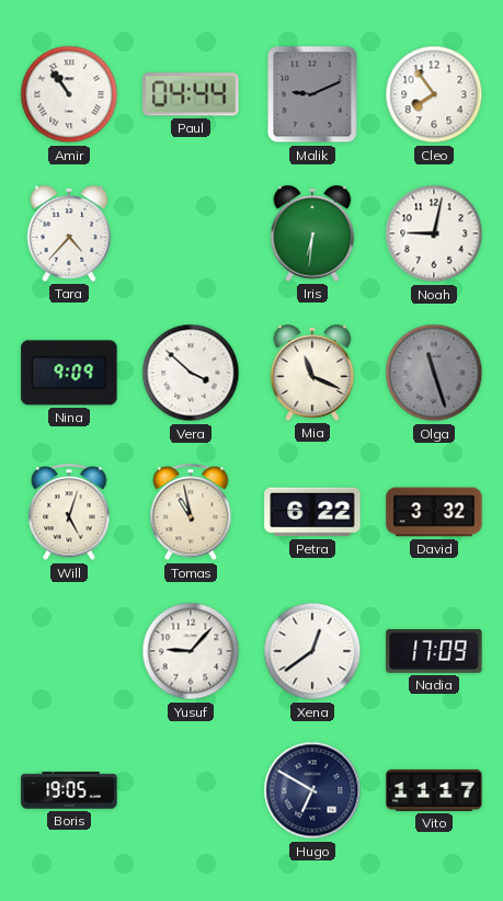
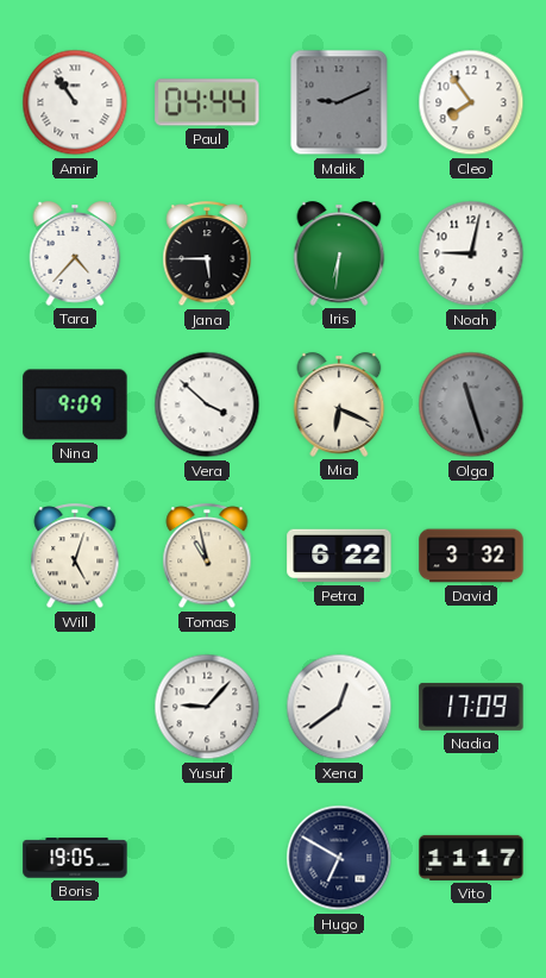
Jana: none -> 5:45 (207, 255)
Mia: 11:19 -> 6:19 (339, 405)
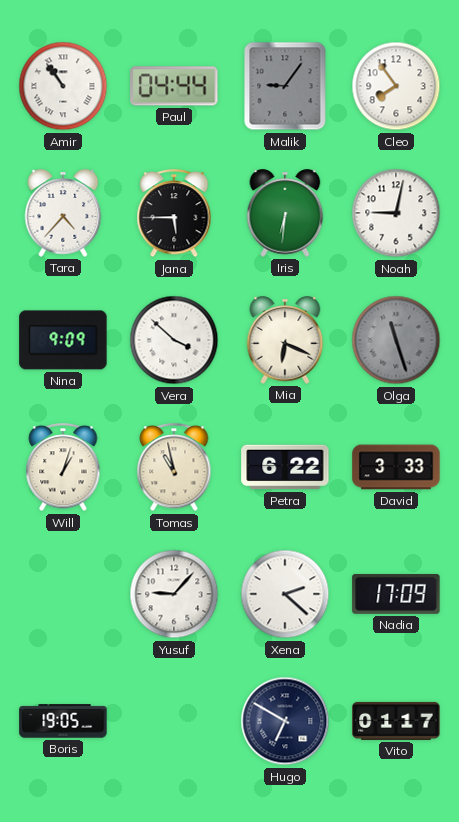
Malik: 9:11 -> 9:06 (285, 86)
Will: 5:03 -> 1:03 (63, 468)
David: 3:32 -> 3:33 (396, 467)
Xena: 12:39 -> 2:22 (285, 594)
Vito: 11:17 -> 01:17 (396, 721)
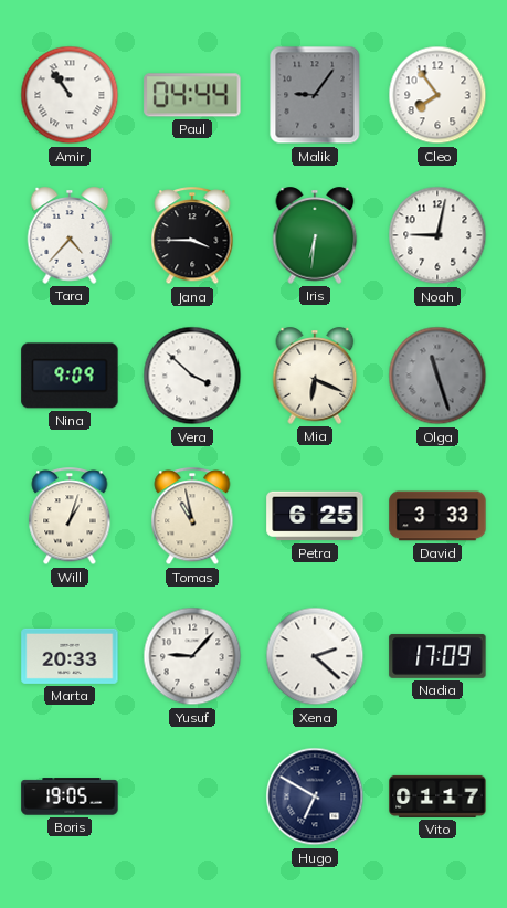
Jana: 5:45 -> 3:45 (192, 236)
Petra: 6:22 -> 6:25 (315, 516)
Marta: none -> 20:33 (70, 656)
